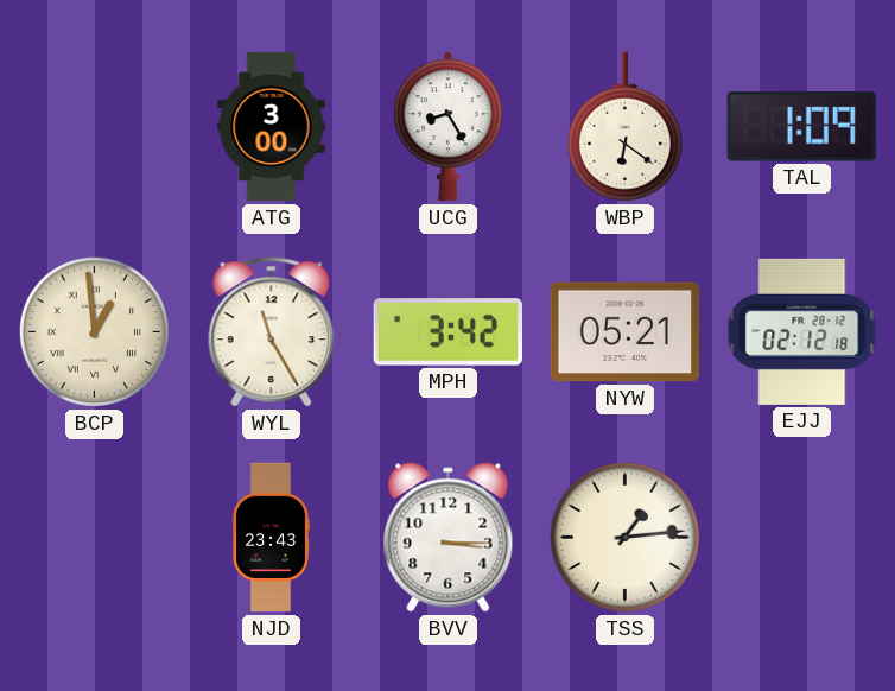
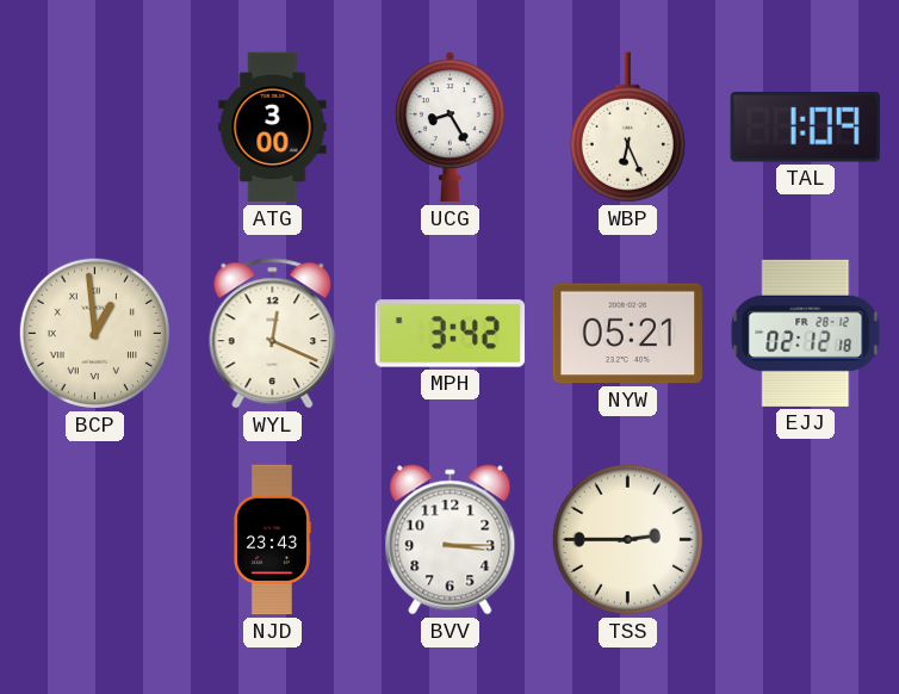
WBP: 6:21 -> 6:26 (627, 128)
WYL: 11:25 -> 12:19 (273, 334)
TSS: 1:14 -> 2:45 (627, 539)
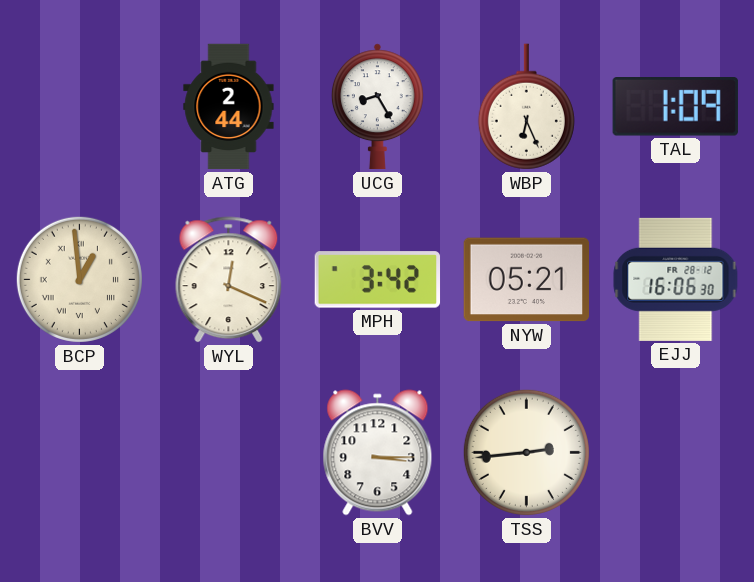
ATG: 3:00 -> 2:44 (229, 107)
EJJ: 02:12 -> 16:06 (676, 279)
NJD: 23:43 -> none (273, 540)
TSS: 2:45 -> 2:44 (526, 452)
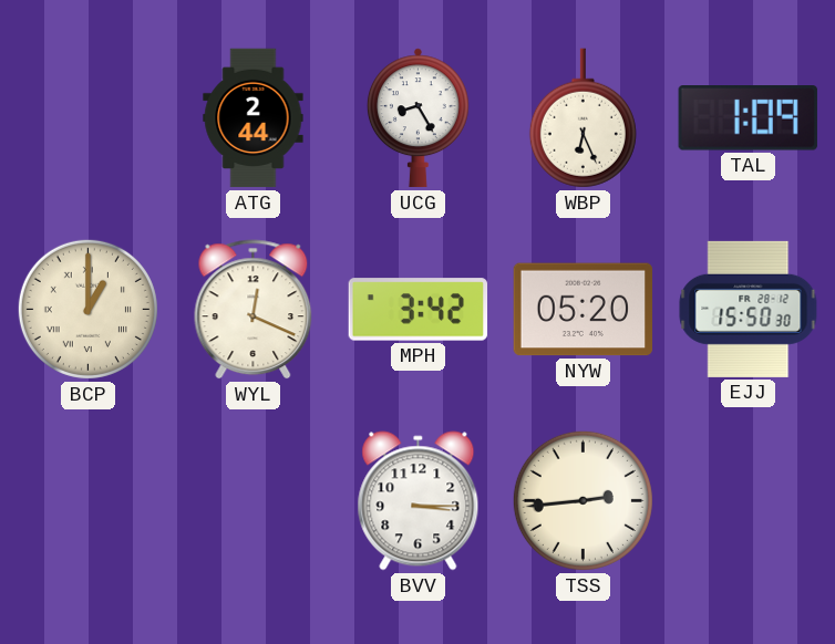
BCP: 12:59 -> 1:00 (87, 309)
NYW: 05:21 -> 05:20 (584, 310)
EJJ: 16:06 -> 15:50 (749, 309)
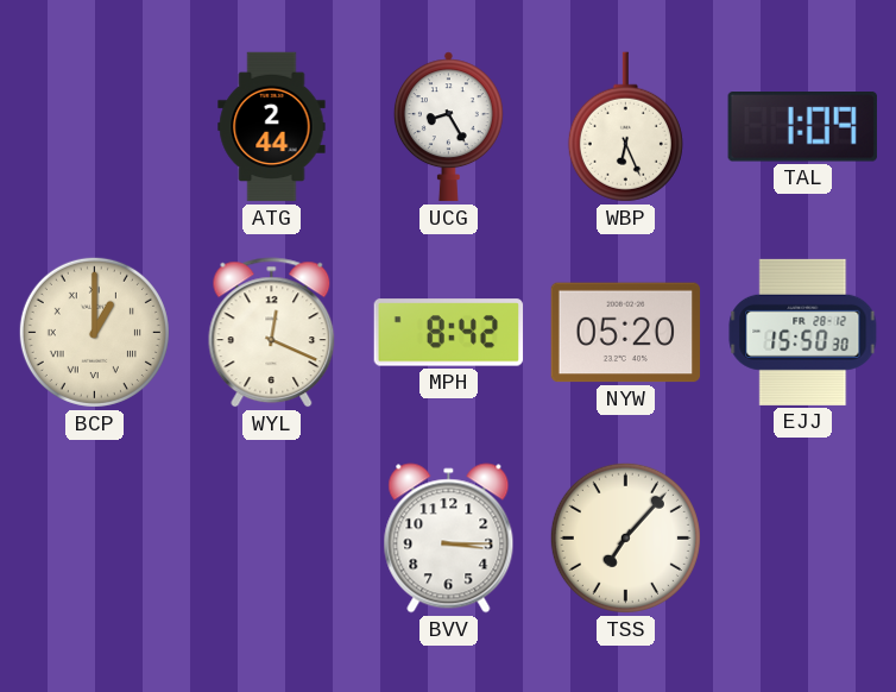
MPH: 3:42 -> 8:42 (449, 333)
TSS: 2:44 -> 7:07 (625, 537)
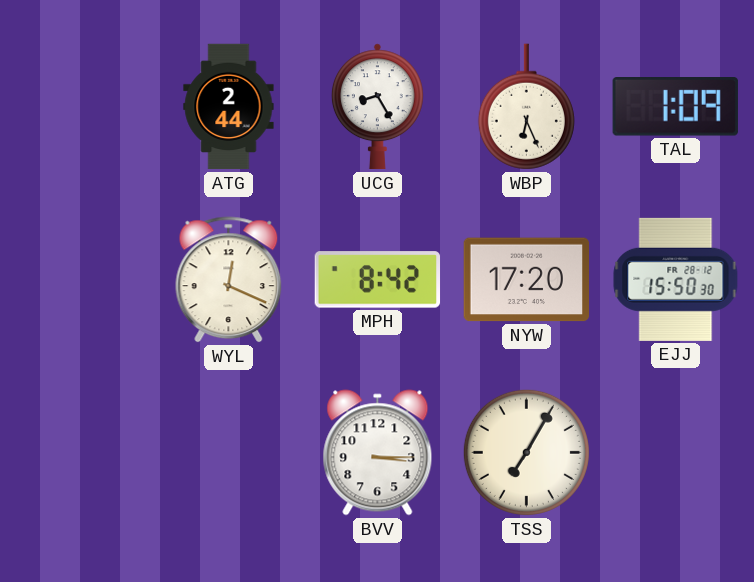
BCP: 1:00 -> none (94, 332)
NYW: 05:20 -> 17:20 (527, 280)
TSS: 7:07 -> 7:05 (526, 452)
